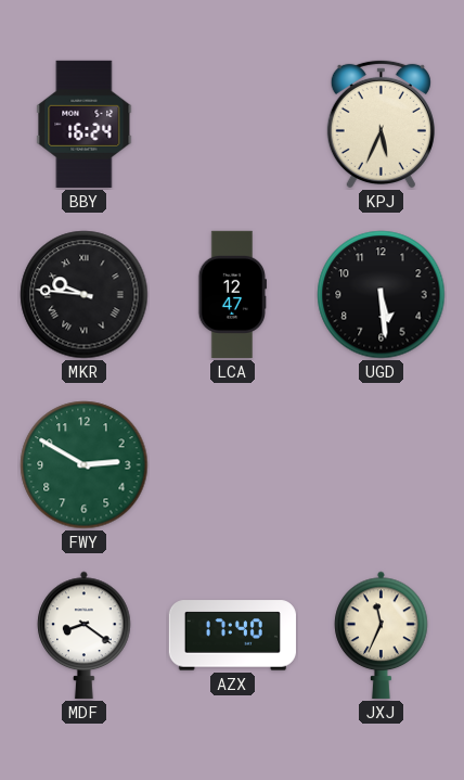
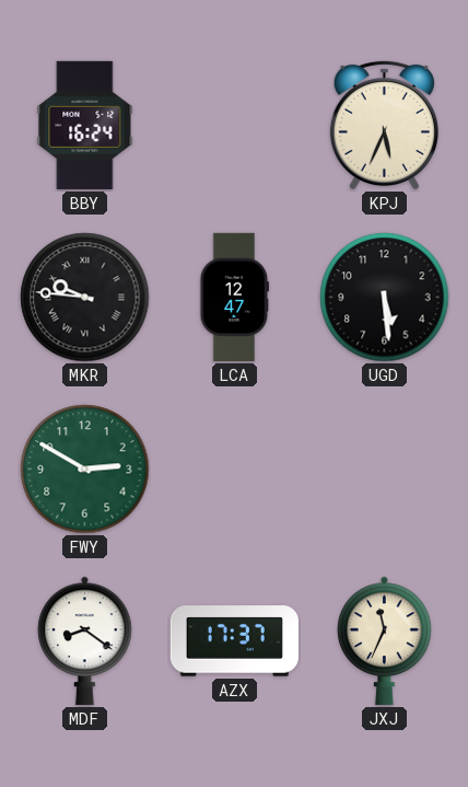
AZX: 17:40 -> 17:37 (234, 641)
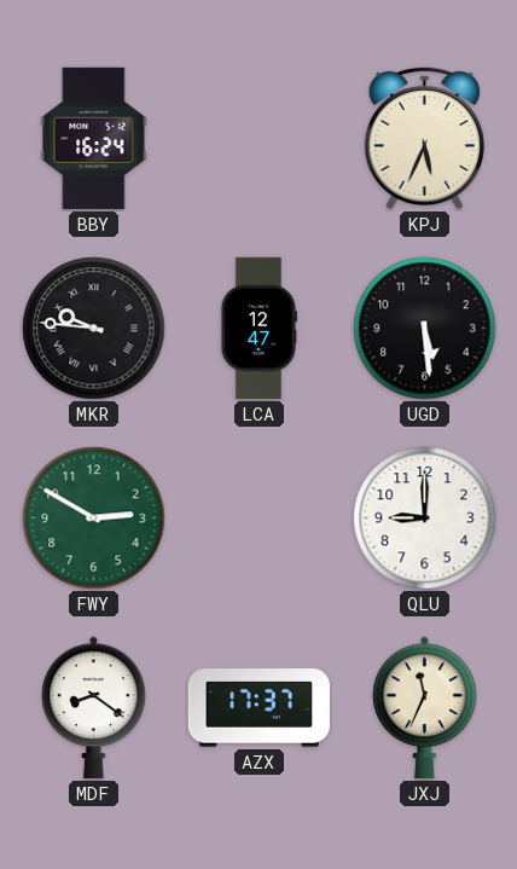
QLU: none -> 9:00 (425, 518)
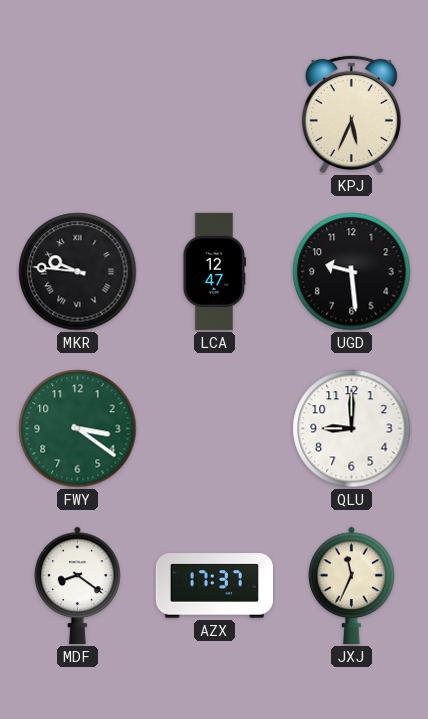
BBY: 16:24 -> none (94, 138)
UGD: 5:29 -> 9:29 (352, 272)
FWY: 2:50 -> 3:21 (78, 429)
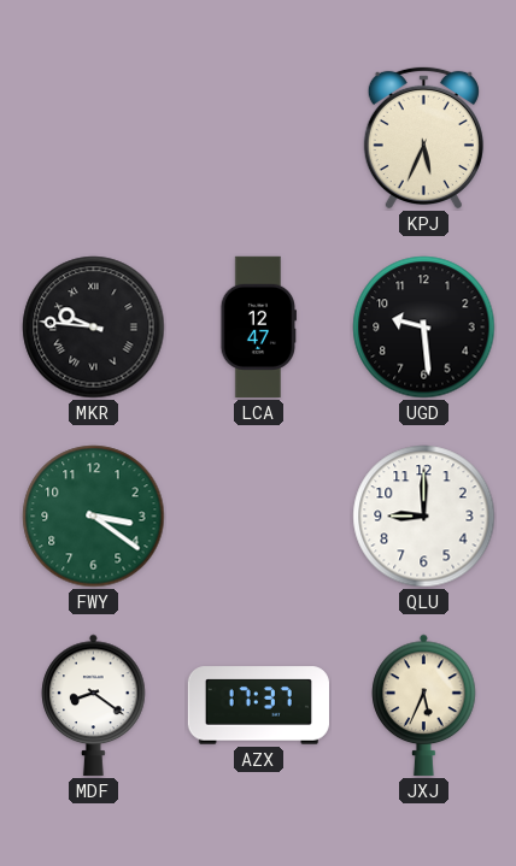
JXJ: 11:34 -> 5:34 (424, 705)
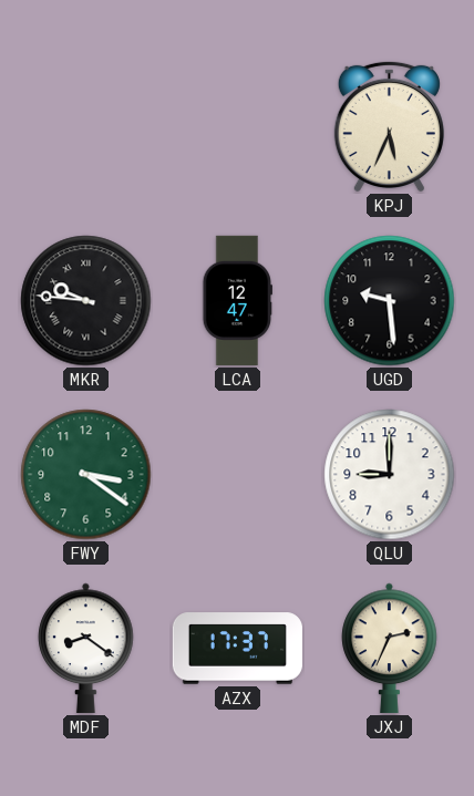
JXJ: 5:34 -> 2:34 (390, 648)
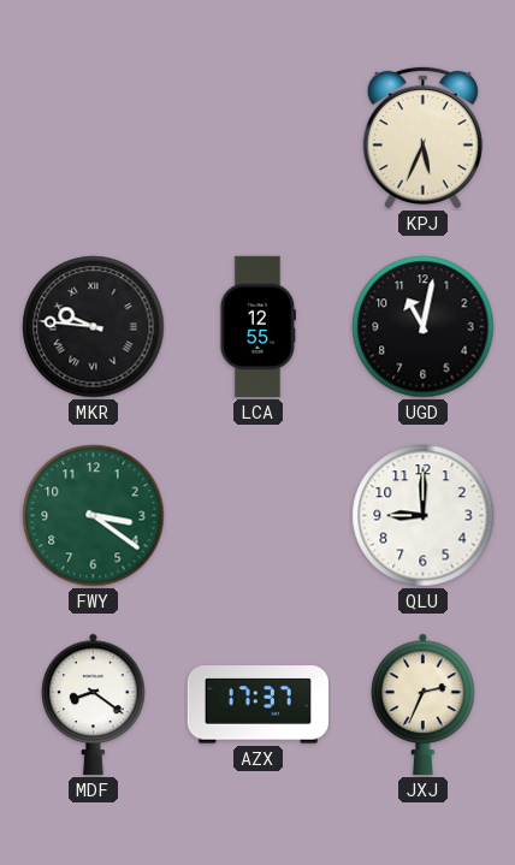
LCA: 12:47 -> 12:55 (257, 326)
UGD: 9:29 -> 11:02 (424, 327)
